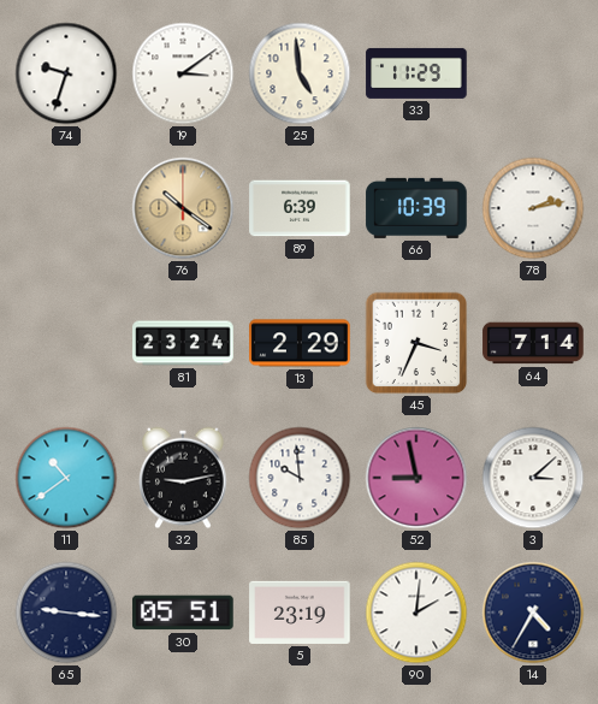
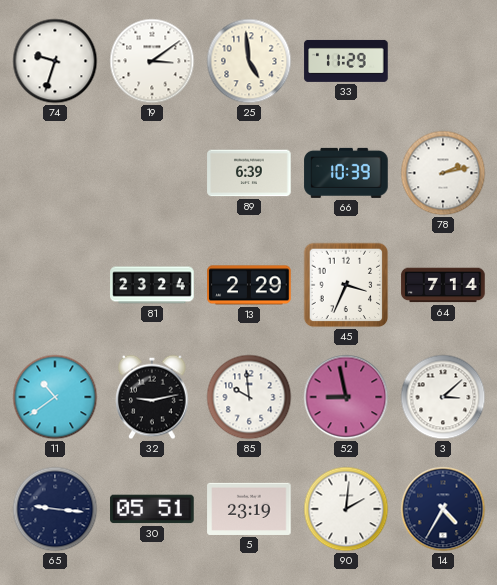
76: 10:21 -> none (183, 208)
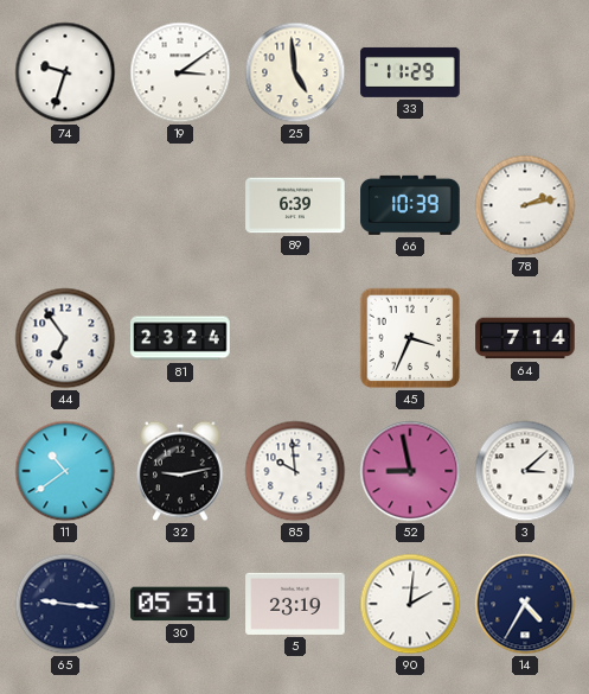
44: none -> 6:54 (65, 338)
13: 2:29 -> none (249, 285)
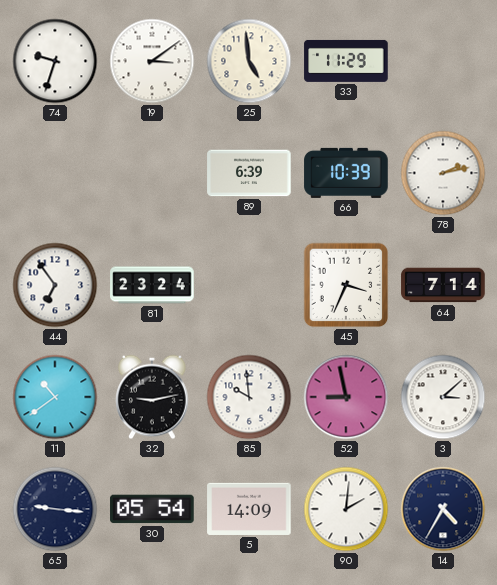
30: 05:51 -> 05:54 (152, 509)
5: 23:19 -> 14:09 (249, 509)
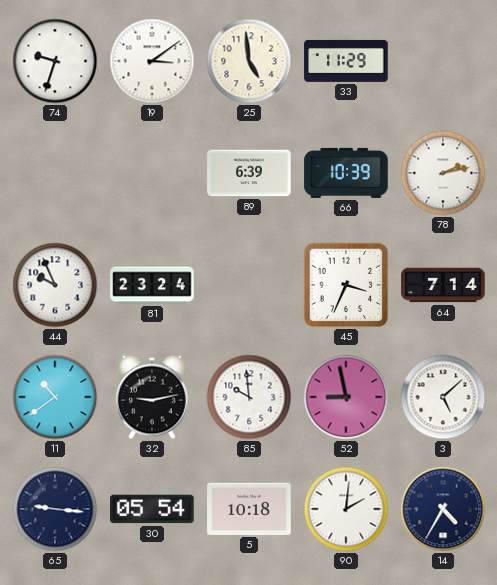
44: 6:54 -> 9:56 (55, 285)
3: 3:08 -> 5:08 (443, 397)
5: 14:09 -> 10:18 (249, 509)
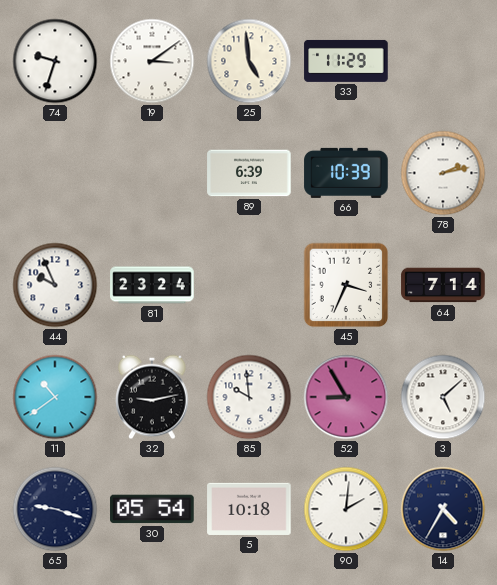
52: 8:58 -> 8:55 (346, 397)
65: 9:16 -> 9:18 (55, 509)
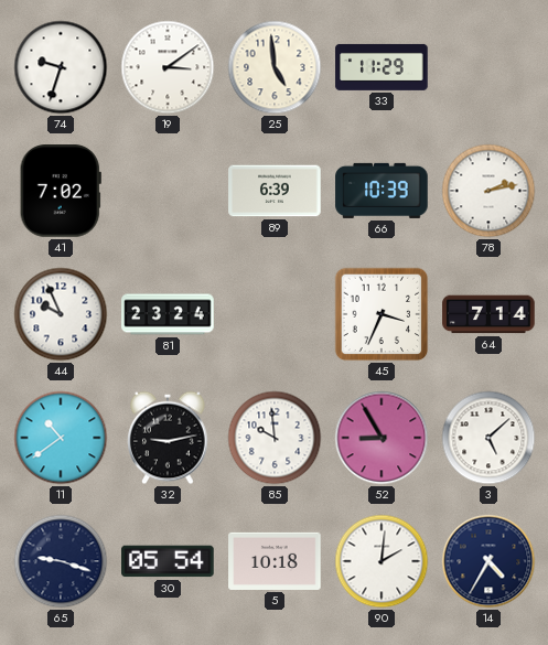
41: none -> 7:02 (61, 191)
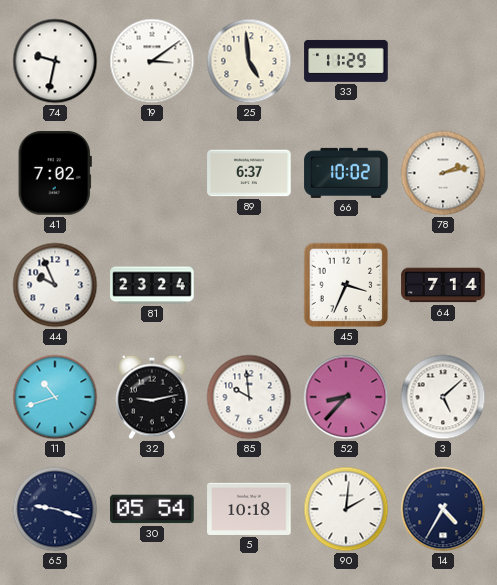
74: 9:33 -> 9:32 (55, 61)
89: 6:39 -> 6:37 (249, 173)
66: 10:39 -> 10:02 (346, 173)
11: 10:39 -> 10:42 (55, 397)
52: 8:55 -> 8:37 (346, 397)
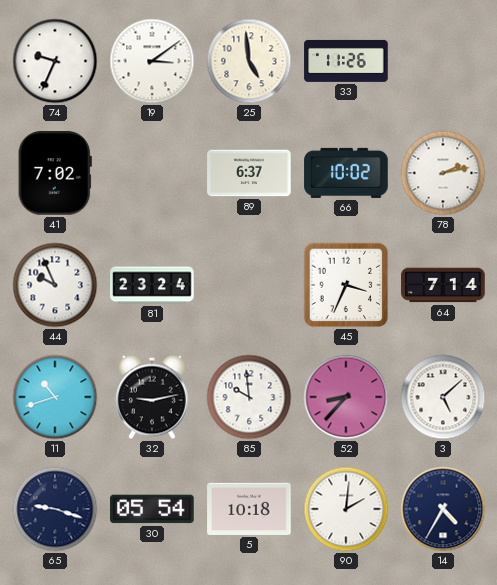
74: 9:32 -> 9:34 (55, 61)
33: 11:29 -> 11:26 (346, 61)
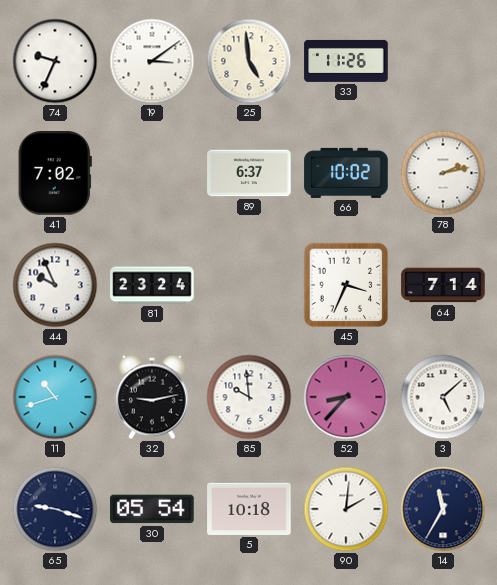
14: 4:35 -> 11:35 (443, 509)
